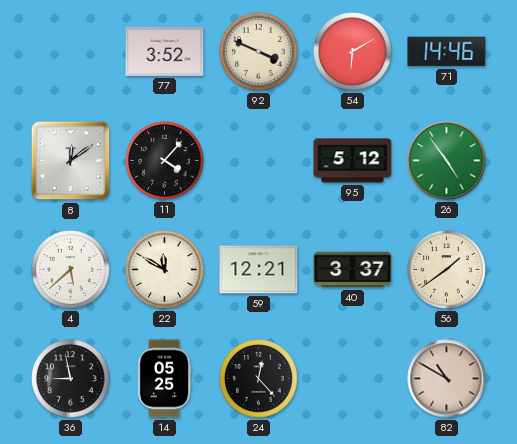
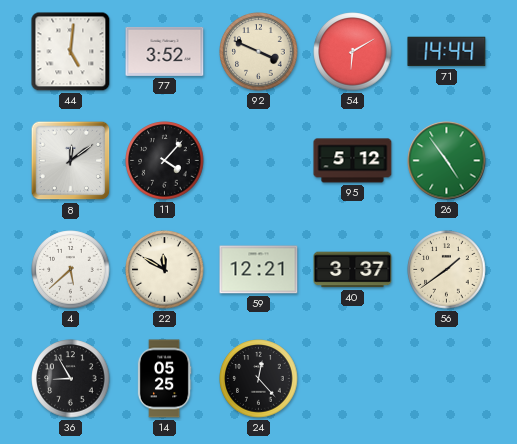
44: none -> 5:01 (71, 52)
71: 14:46 -> 14:44 (447, 52)
36: 8:58 -> 8:55 (71, 379)
82: 10:50 -> none (447, 379)
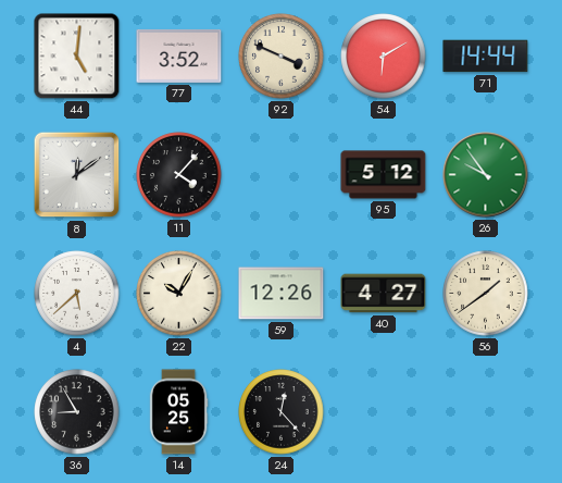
26: 4:54 -> 9:54 (486, 175)
22: 11:50 -> 10:05 (179, 294)
59: 12:21 -> 12:26 (282, 294)
40: 3:37 -> 4:27 (384, 294)
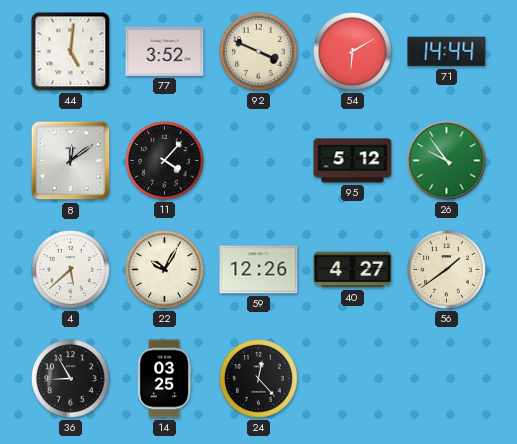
14: 05:25 -> 03:25 (164, 379)
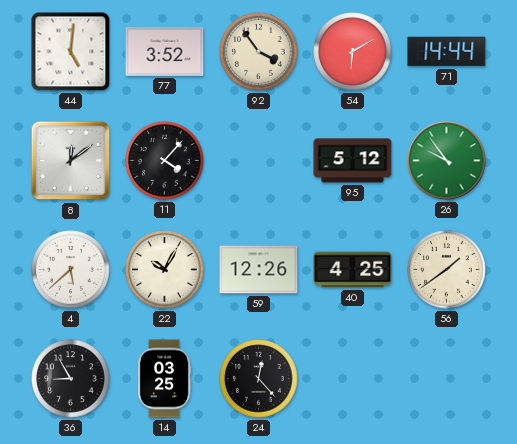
92: 3:49 -> 3:54 (259, 52)
40: 4:27 -> 4:25 (353, 270)
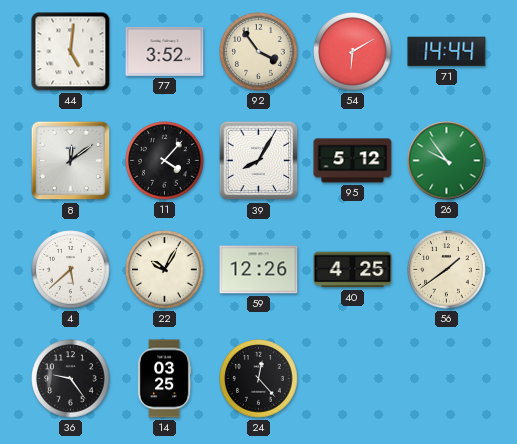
39: none -> 8:05 (259, 161)
36: 8:55 -> 9:24 (71, 379)
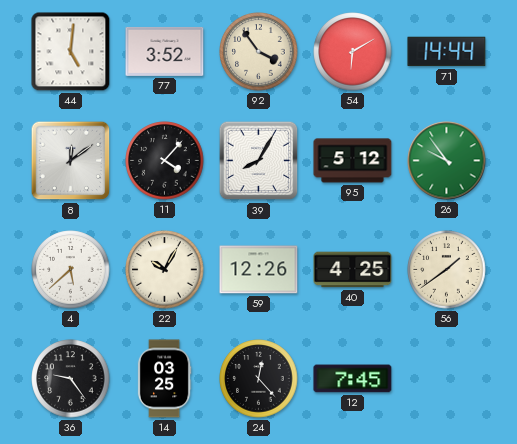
12: none -> 7:45 (353, 379)
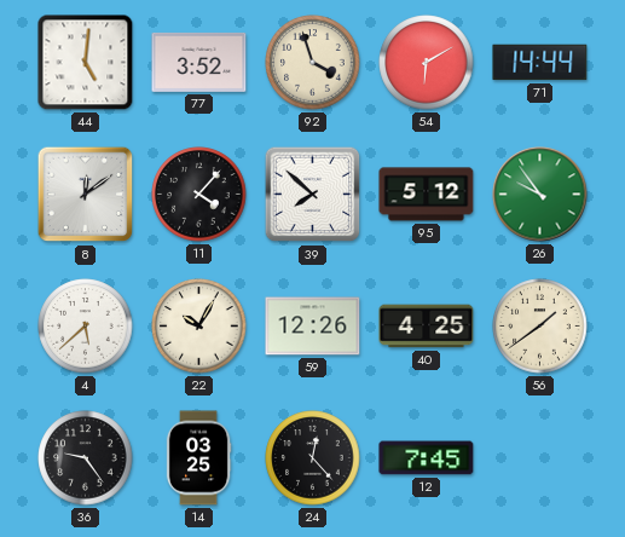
92: 3:54 -> 3:57 (313, 63)
39: 8:05 -> 7:52 (313, 195)
